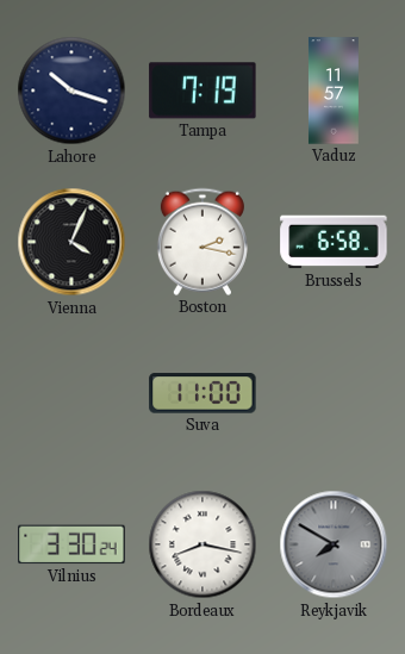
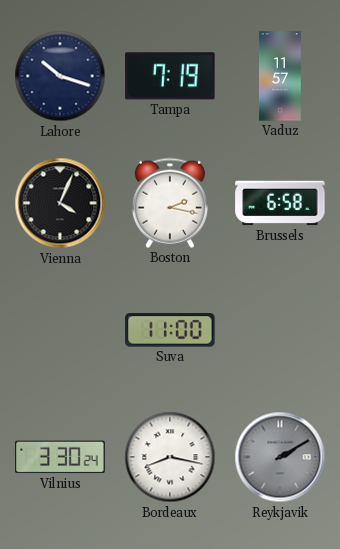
Reykjavik: 7:50 -> 2:10 (280, 457)
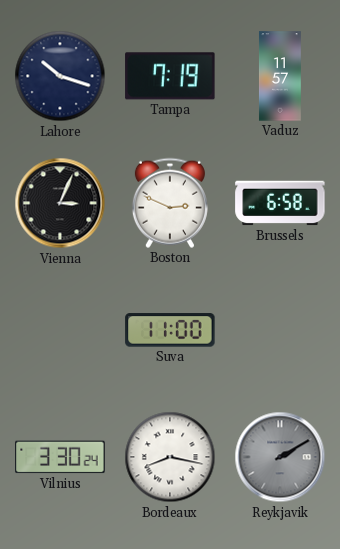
Vienna: 4:04 -> 3:04 (60, 203)
Boston: 2:17 -> 2:49 (170, 203)
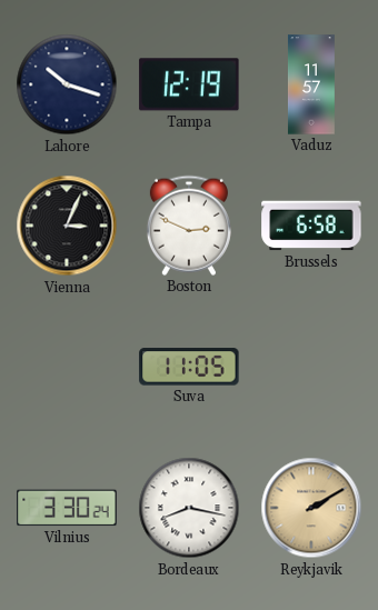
Tampa: 7:19 -> 12:19 (189, 84)
Suva: 11:00 -> 11:05 (189, 367)
Reykjavik dial: grey -> champagne (311, 508)
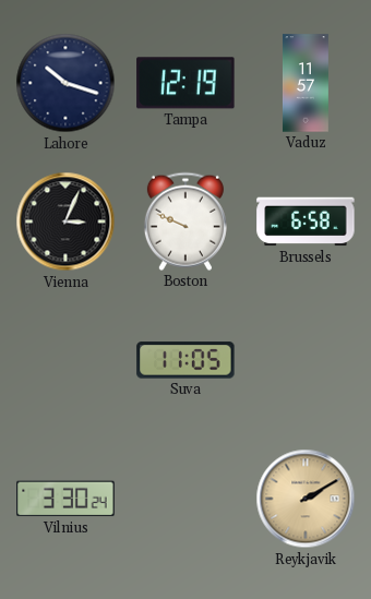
Boston: 2:49 -> 9:49 (185, 221)
Bordeaux: 8:17 -> none (189, 508)
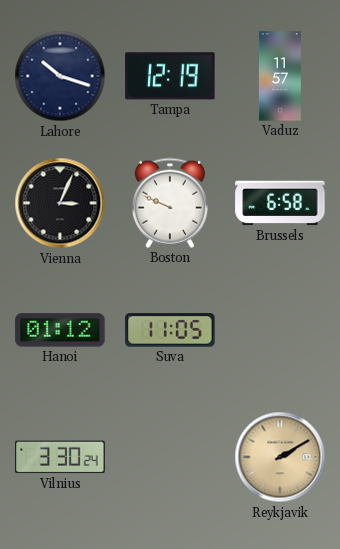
Hanoi: none -> 01:12 (60, 330)
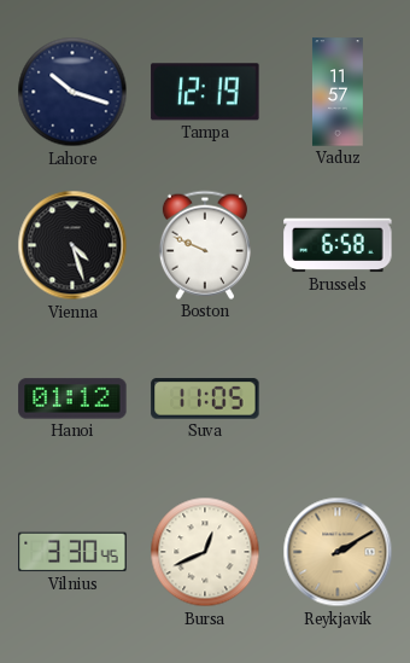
Vienna: 3:04 -> 4:27 (72, 245)
Vilnius: 3:30:24 -> 3:30:45 (72, 552)
Bursa: none -> 12:41 (205, 552)
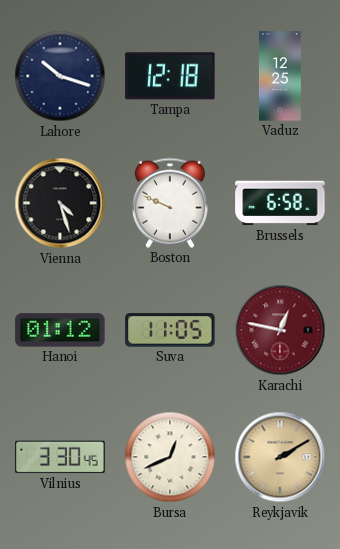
Tampa: 12:19 -> 12:18 (170, 76)
Vaduz: 11:57 -> 12:25 (280, 76)
Karachi: none -> 12:47 (280, 330)
